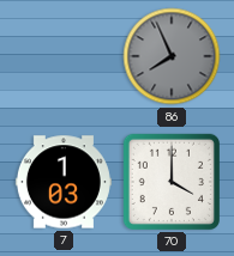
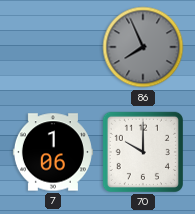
7: 1:03 -> 1:06 (53, 152)
70: 4:00 -> 10:00 (143, 152)
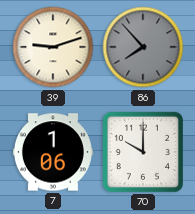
39: none -> 9:12 (53, 47)
86: 7:56 -> 7:53 (143, 47)
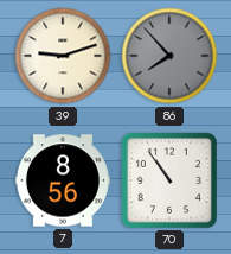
7: 1:06 -> 8:56 (63, 180)
70: 10:00 -> 10:54 (169, 180)
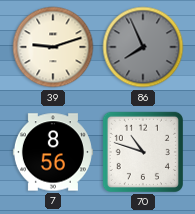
86: 7:53 -> 7:56 (143, 47)
70: 10:54 -> 10:48 (143, 152)
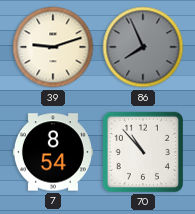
7: 8:56 -> 8:54 (53, 152)
70: 10:48 -> 10:53 (143, 152)
